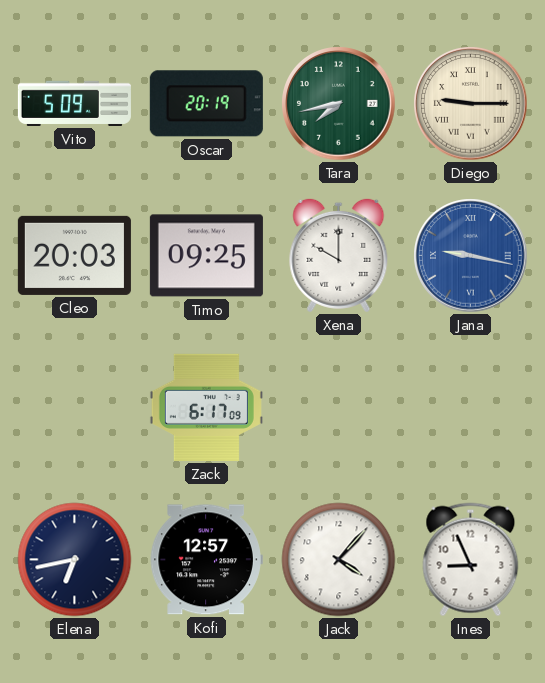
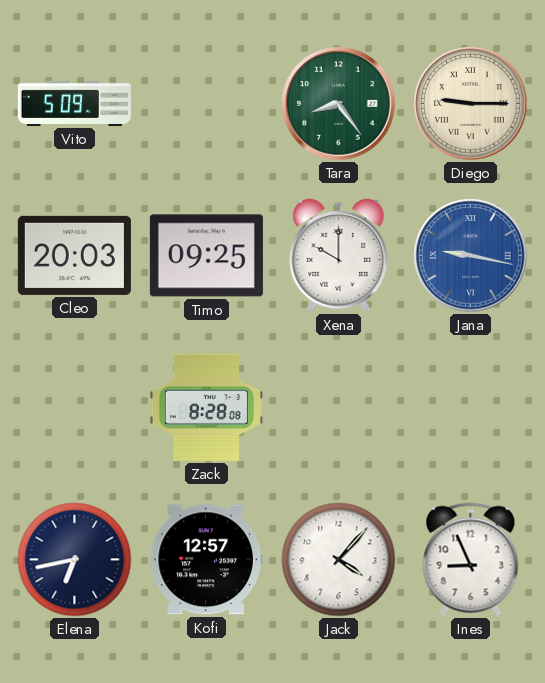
Oscar: 20:19 -> none (206, 104)
Tara: 7:43 -> 8:24 (339, 104)
Zack: 6:17 -> 8:28 (206, 407)
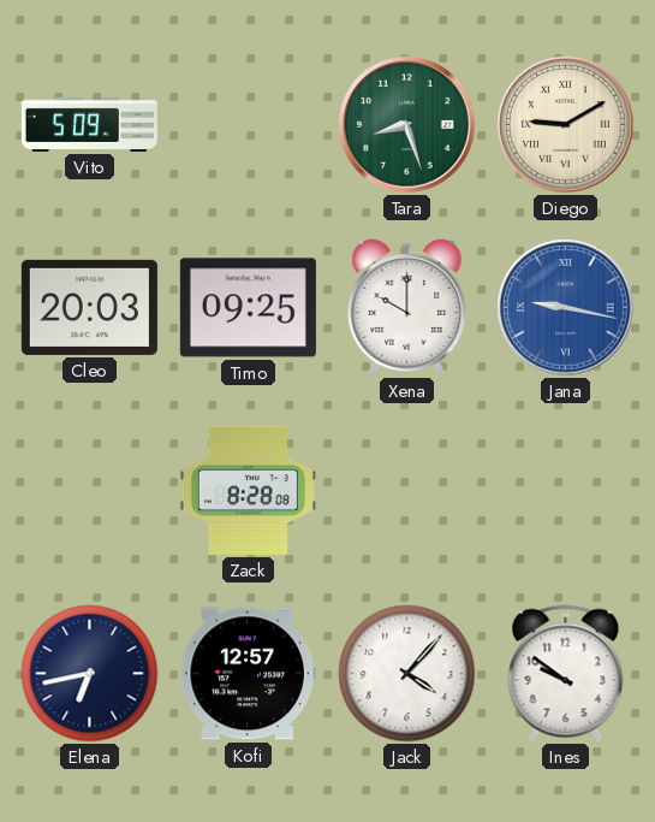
Tara: 8:24 -> 8:27 (407, 125)
Diego: 9:15 -> 9:10 (566, 125)
Ines: 8:56 -> 9:51 (566, 674)
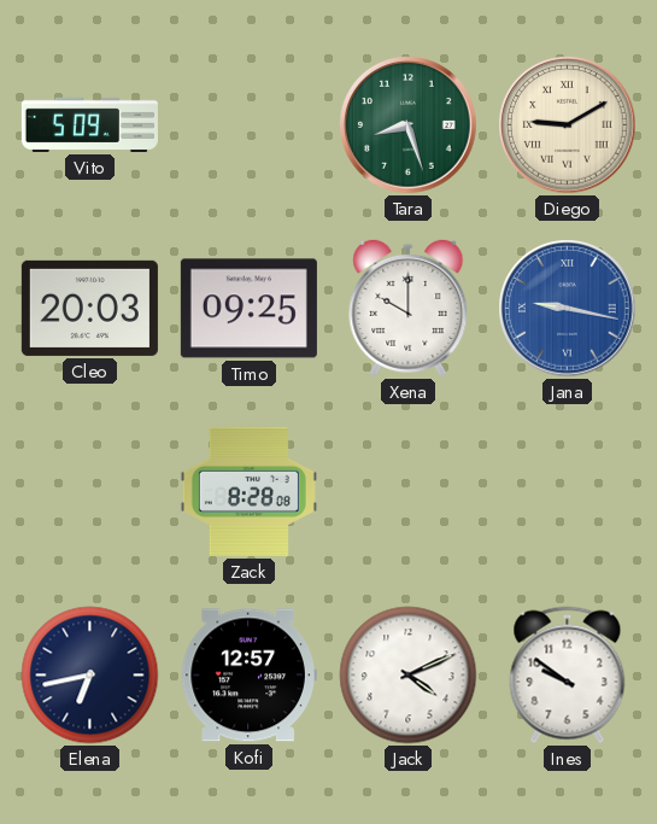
Jack: 4:07 -> 4:11 (409, 676)
